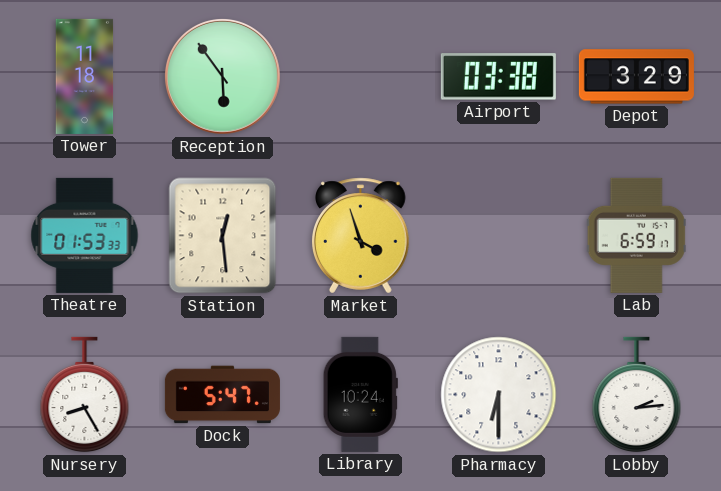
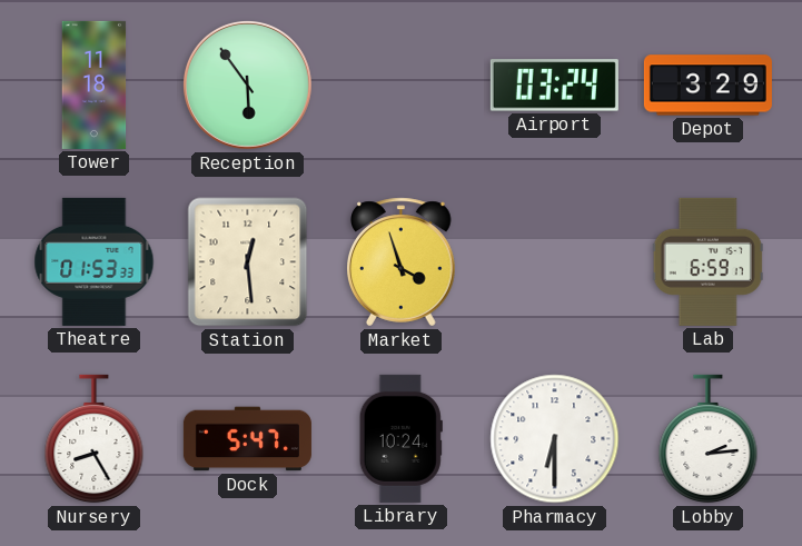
Airport: 03:38 -> 03:24 (554, 86)
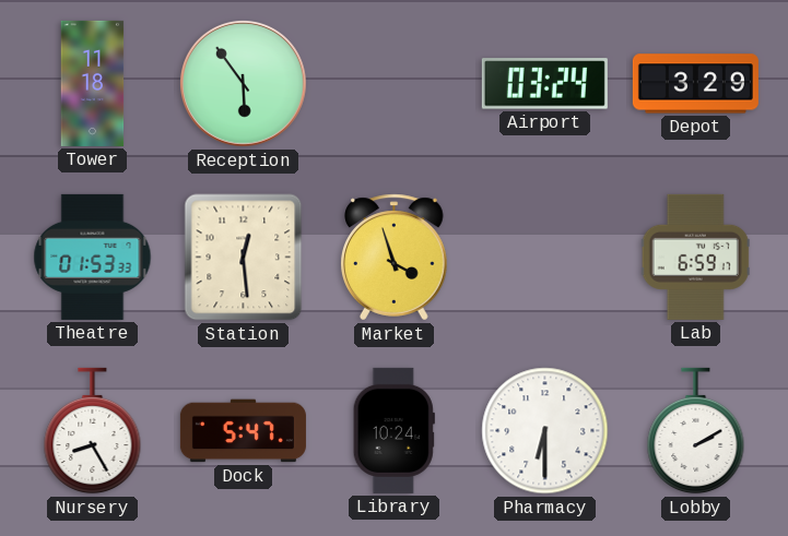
Lobby: 2:14 -> 2:10 (696, 431)
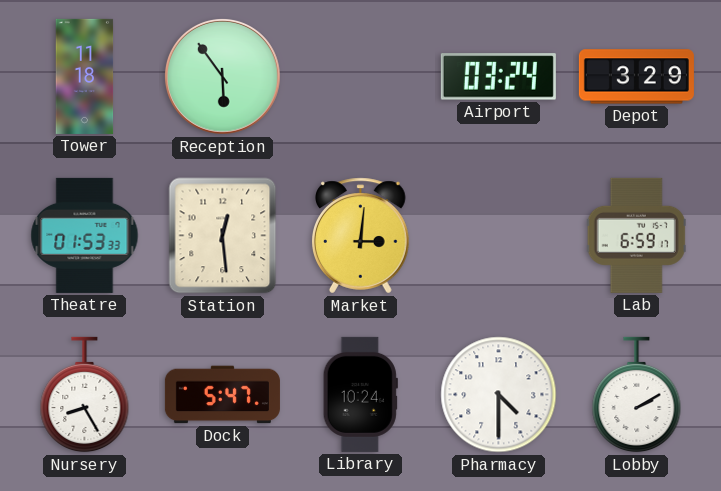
Market: 3:57 -> 3:01 (361, 236)
Pharmacy: 6:30 -> 4:30 (499, 395)
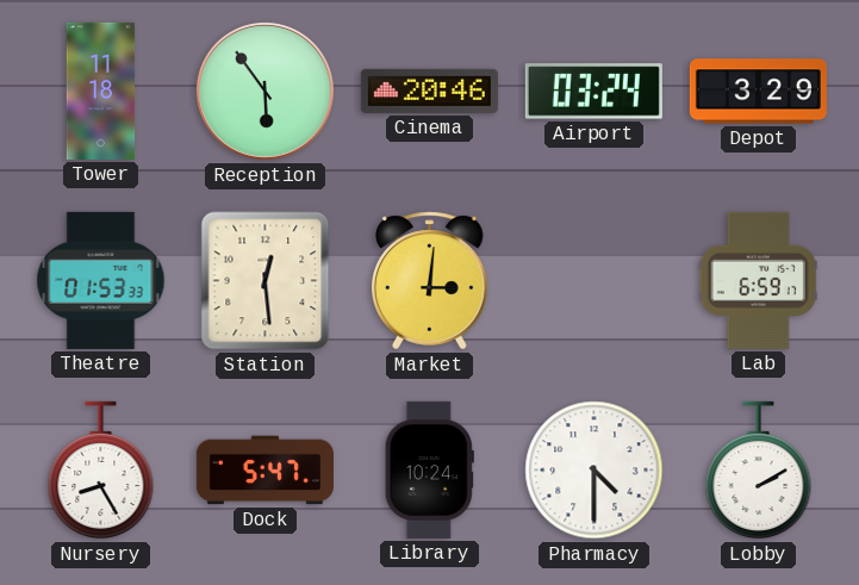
Cinema: none -> 20:46 (429, 91)
